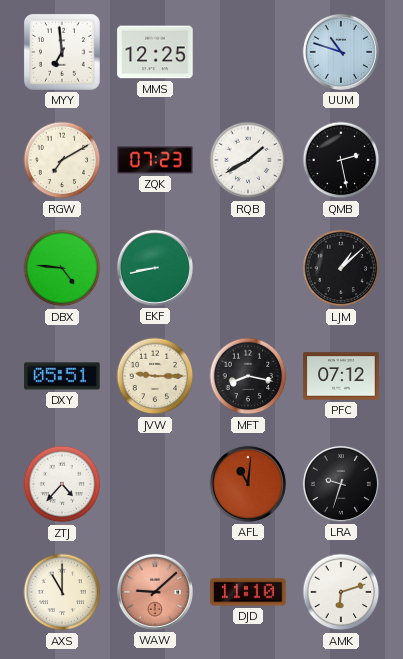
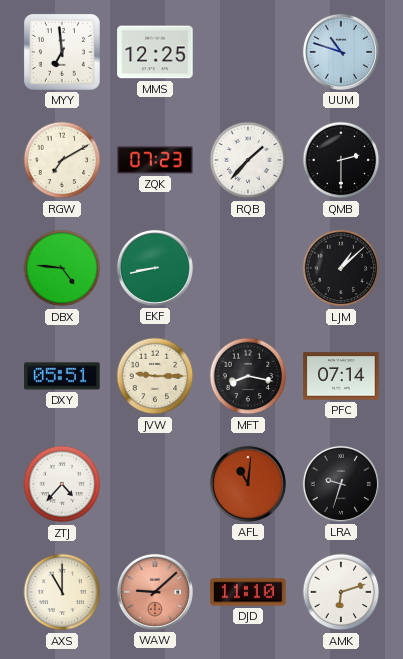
RQB: 1:40 -> 1:37 (248, 160)
QMB: 2:28 -> 2:30 (341, 160)
PFC: 07:12 -> 07:14 (341, 376)
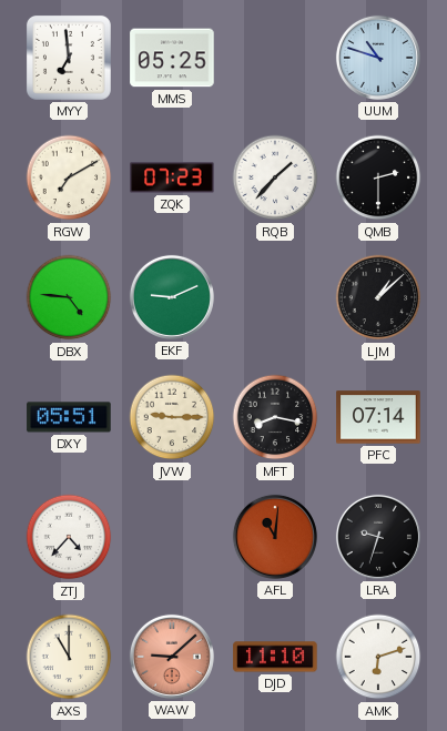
MMS: 12:25 -> 05:25 (172, 58)
EKF: 8:43 -> 9:11 (172, 297)
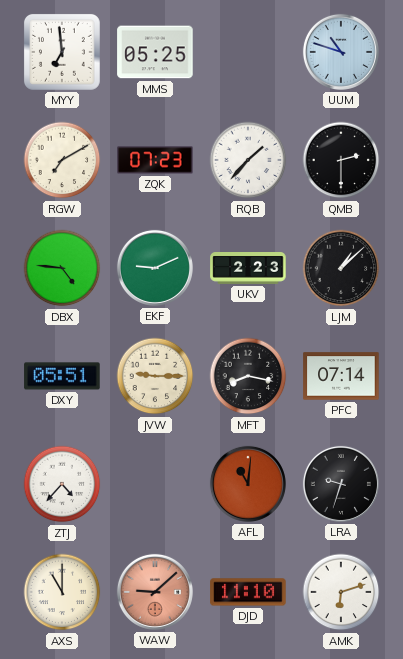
UKV: none -> 2:23 (248, 269)
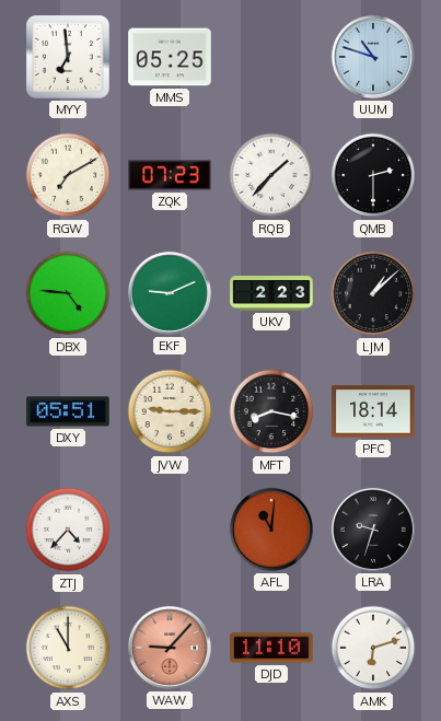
PFC: 07:14 -> 18:14 (373, 411)
WAW: 9:08 -> 9:07 (170, 648)
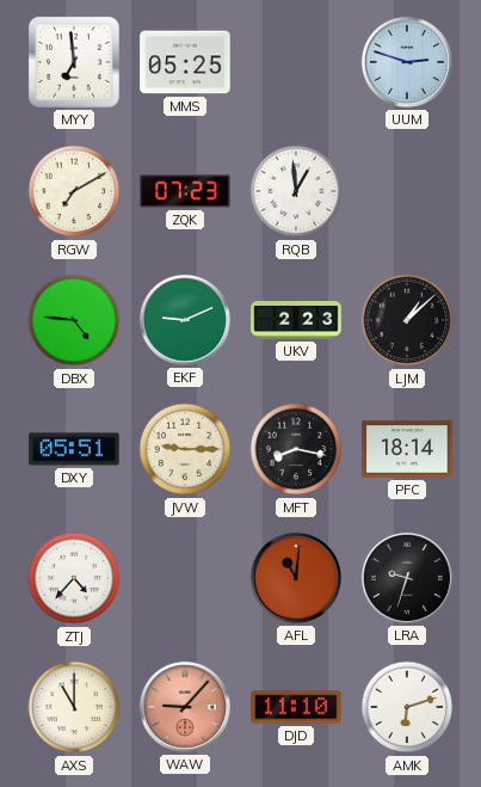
UUM: 10:48 -> 2:48 (407, 62)
RQB: 1:37 -> 12:59 (296, 191)
QMB: 2:30 -> none (373, 175)
